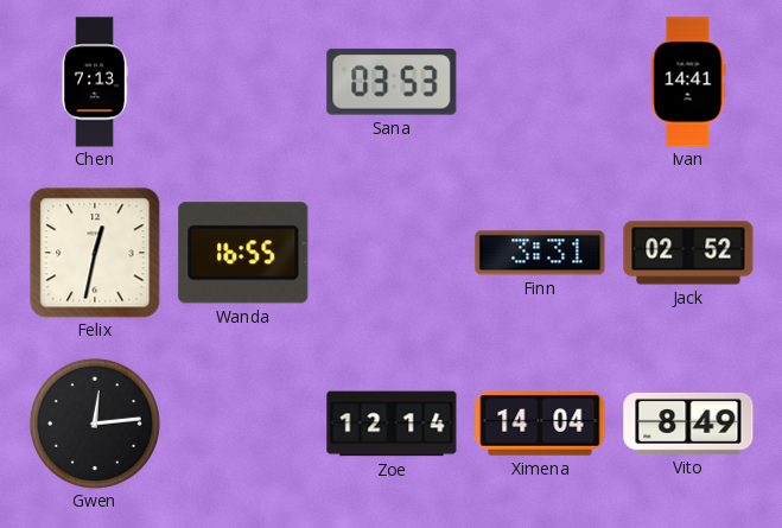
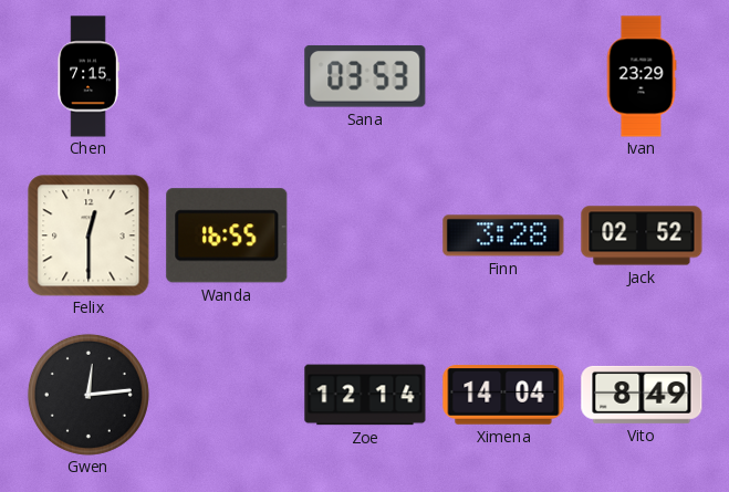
Chen: 7:13 -> 7:15 (88, 76)
Ivan: 14:41 -> 23:29 (642, 76)
Felix: 12:32 -> 12:30 (88, 235)
Finn: 3:31 -> 3:28 (503, 235)
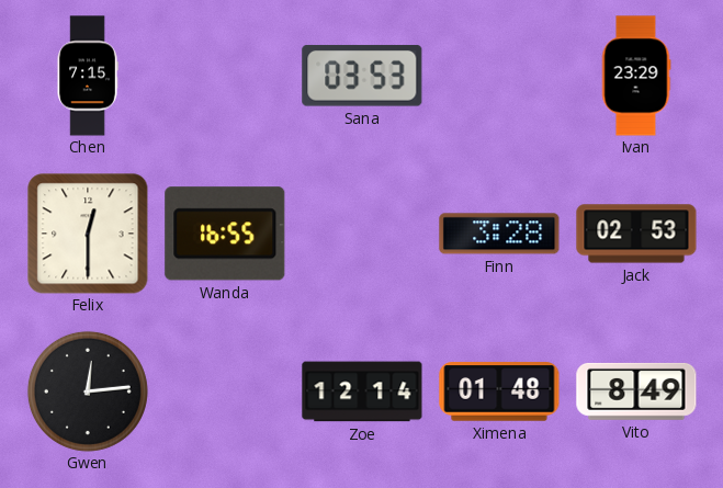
Jack: 02:52 -> 02:53 (636, 234)
Ximena: 14:04 -> 01:48 (499, 391)
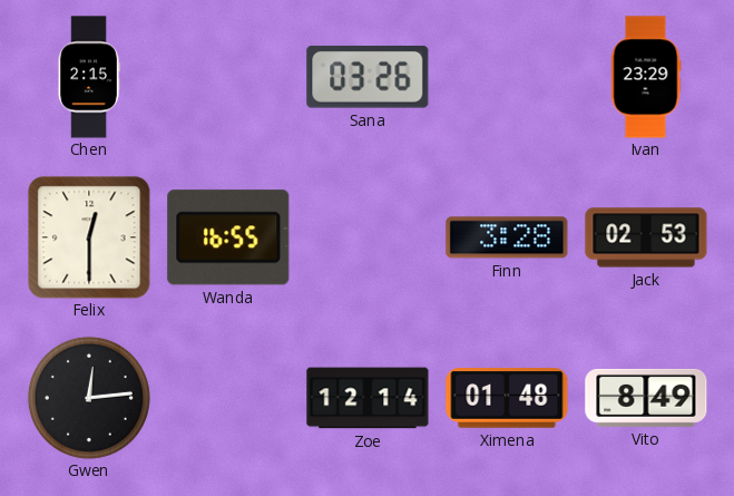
Chen: 7:15 -> 2:15 (89, 77)
Sana: 03:53 -> 03:26 (368, 77)
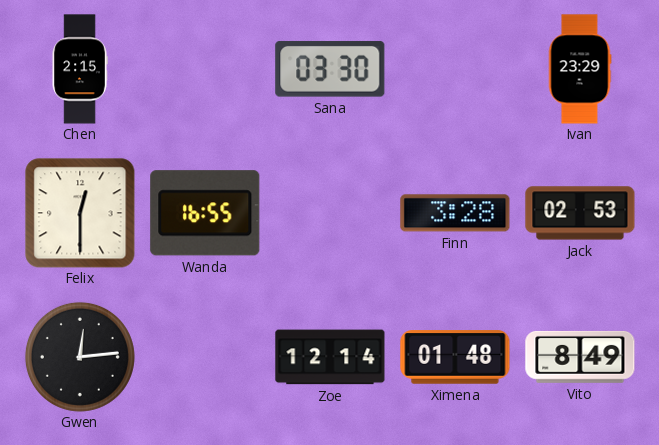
Sana: 03:26 -> 03:30 (330, 69)
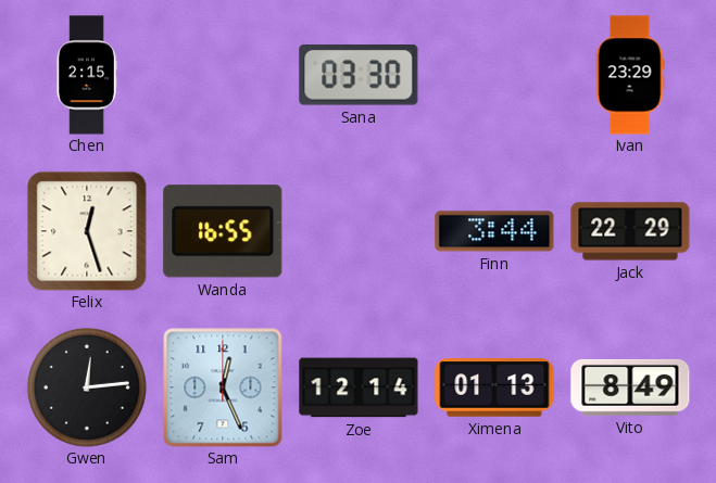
Felix: 12:30 -> 12:27 (87, 231)
Finn: 3:28 -> 3:44 (494, 231)
Jack: 02:53 -> 22:29 (630, 231)
Sam: none -> 12:26 (223, 387)
Ximena: 01:48 -> 01:13 (494, 387)
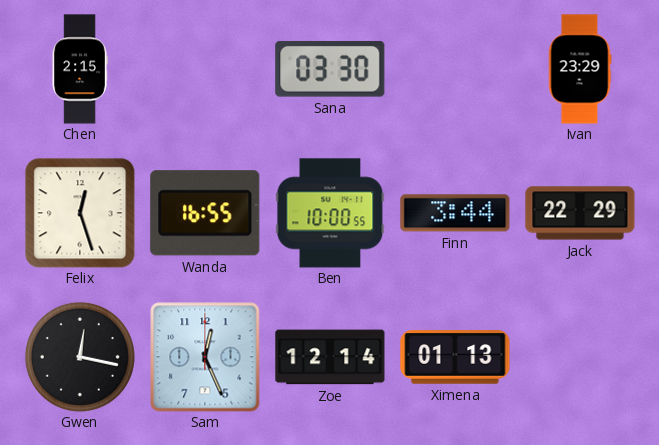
Ben: none -> 10:00 (330, 213)
Gwen: 12:14 -> 12:17 (80, 357)
Vito: 8:49 -> none (630, 387)
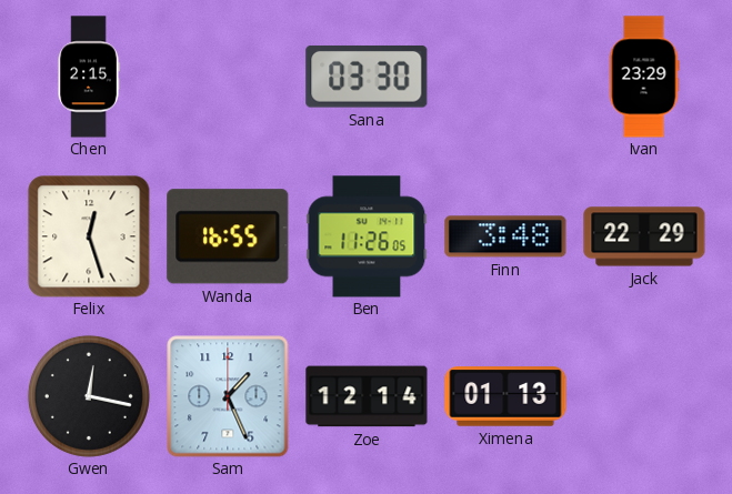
Ben: 10:00 -> 11:26 (367, 236)
Finn: 3:44 -> 3:48 (505, 236)
Sam: 12:26 -> 1:26 (228, 396)
